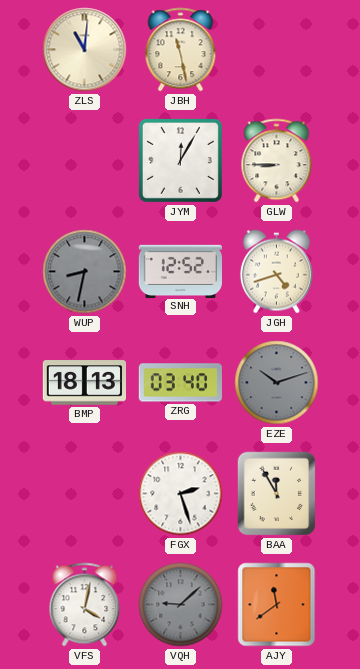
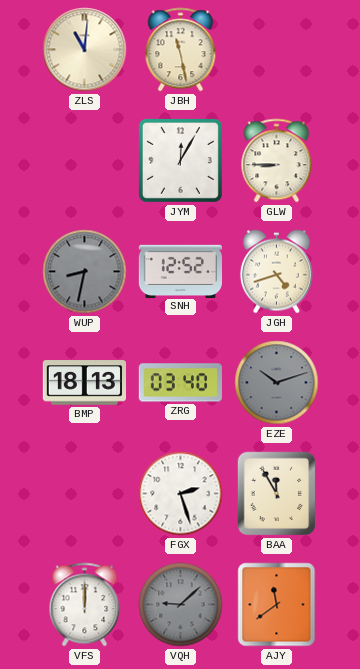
VFS: 4:02 -> 12:00 (85, 605)
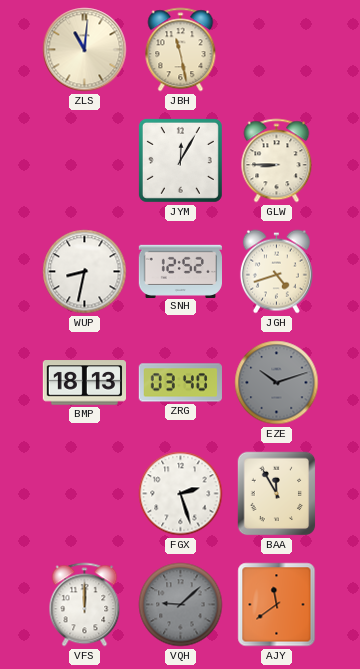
WUP dial: grey -> white (85, 272)
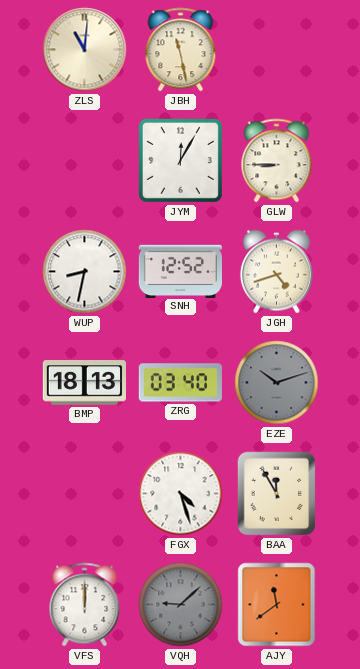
FGX: 2:27 -> 4:27 (181, 494)
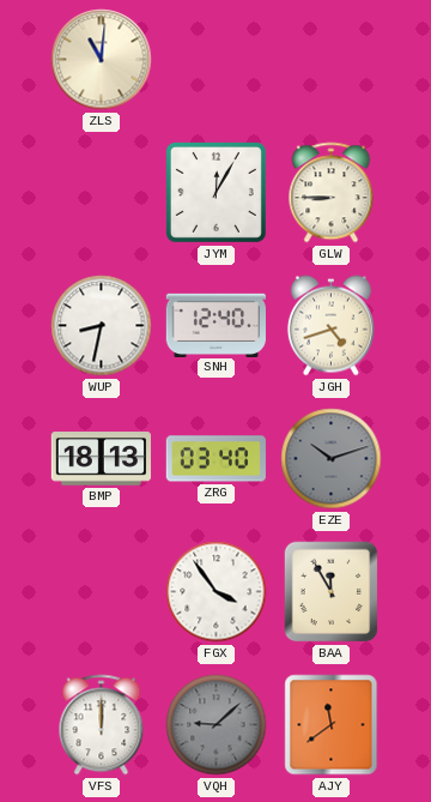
JBH: 11:28 -> none (181, 50)
SNH: 12:52 -> 12:40 (215, 325)
FGX: 4:27 -> 3:54 (217, 592)
